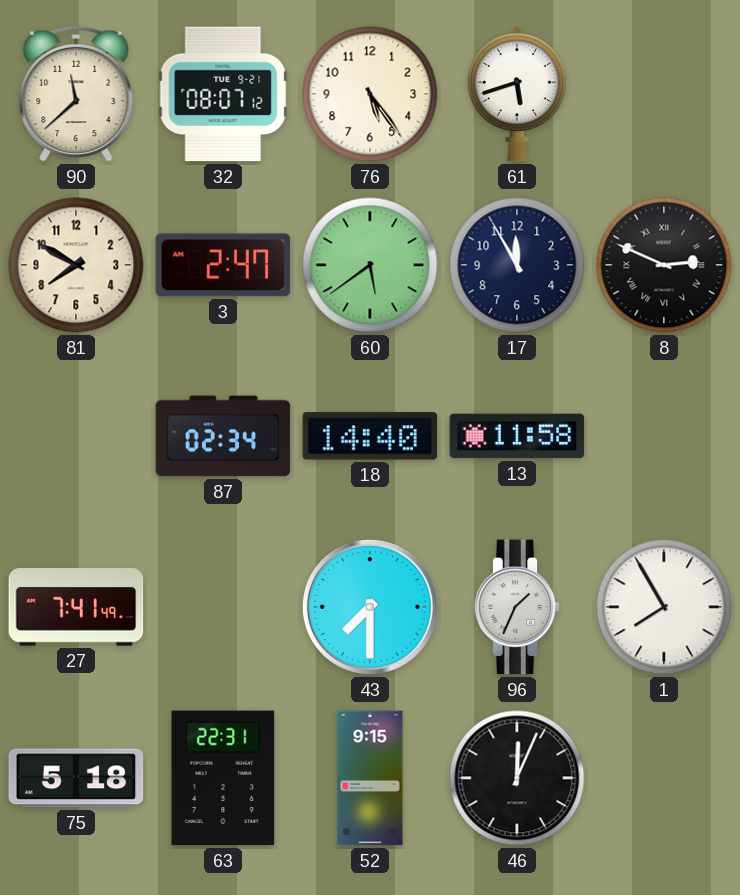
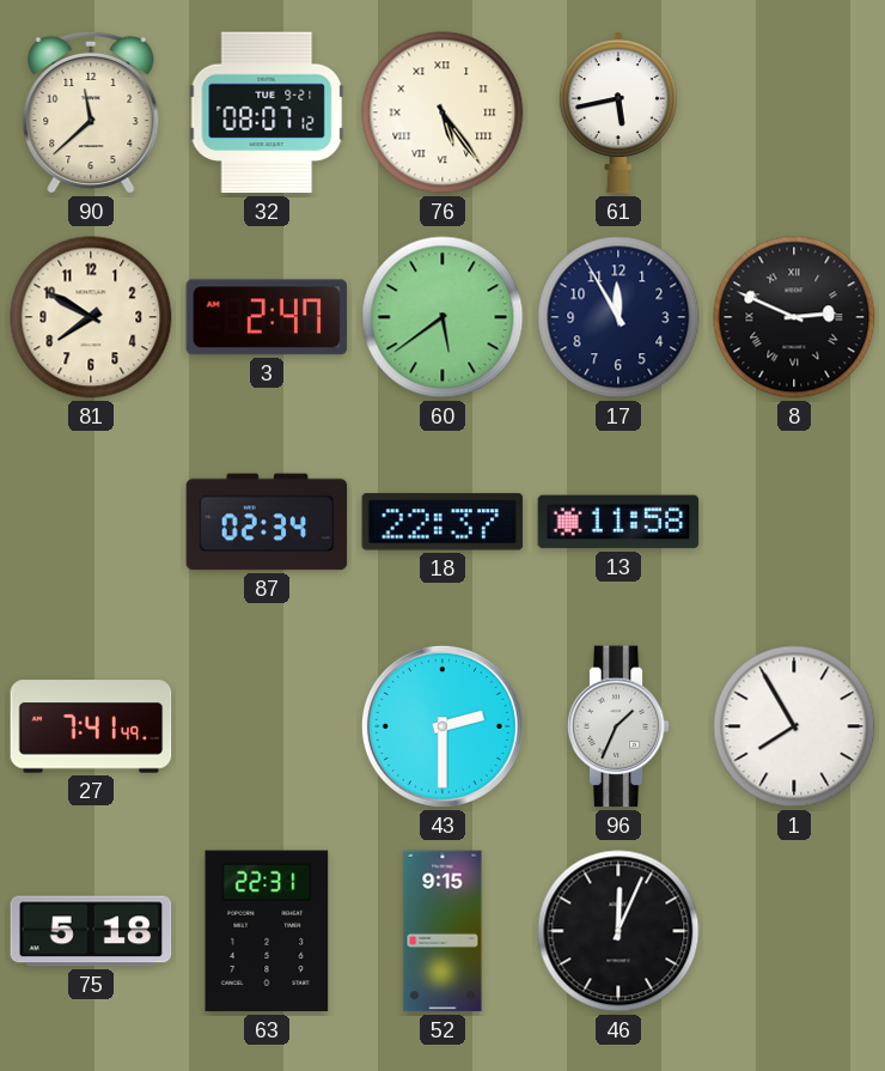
76 numerals: Arabic -> Roman (443, 112)
61: 5:42 -> 5:43 (618, 112)
18: 14:40 -> 22:37 (443, 522)
43: 7:30 -> 2:30 (443, 726)
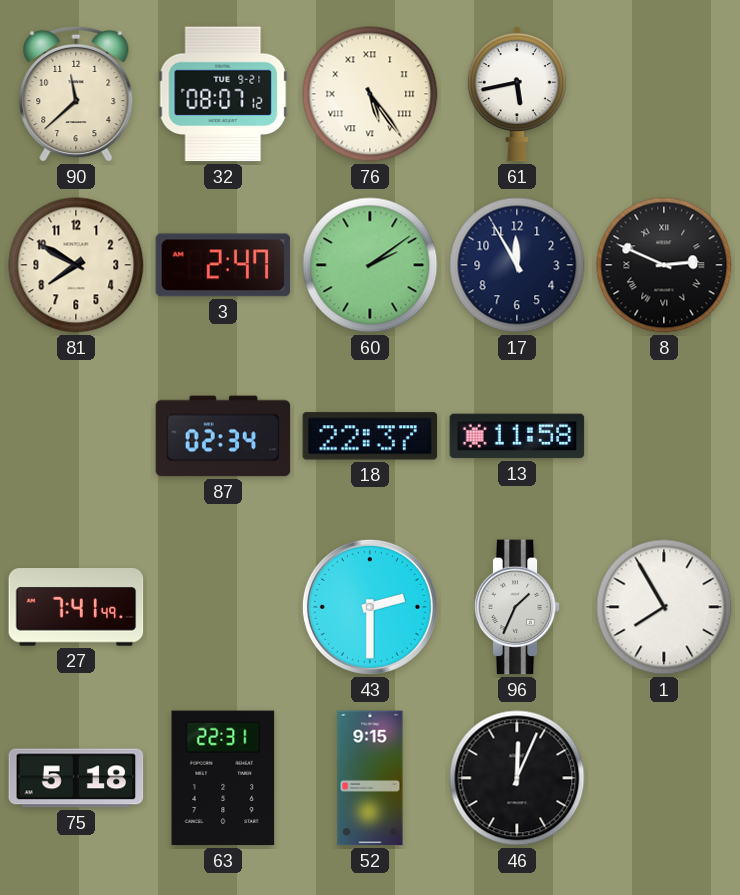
60: 5:39 -> 2:09 (370, 265)
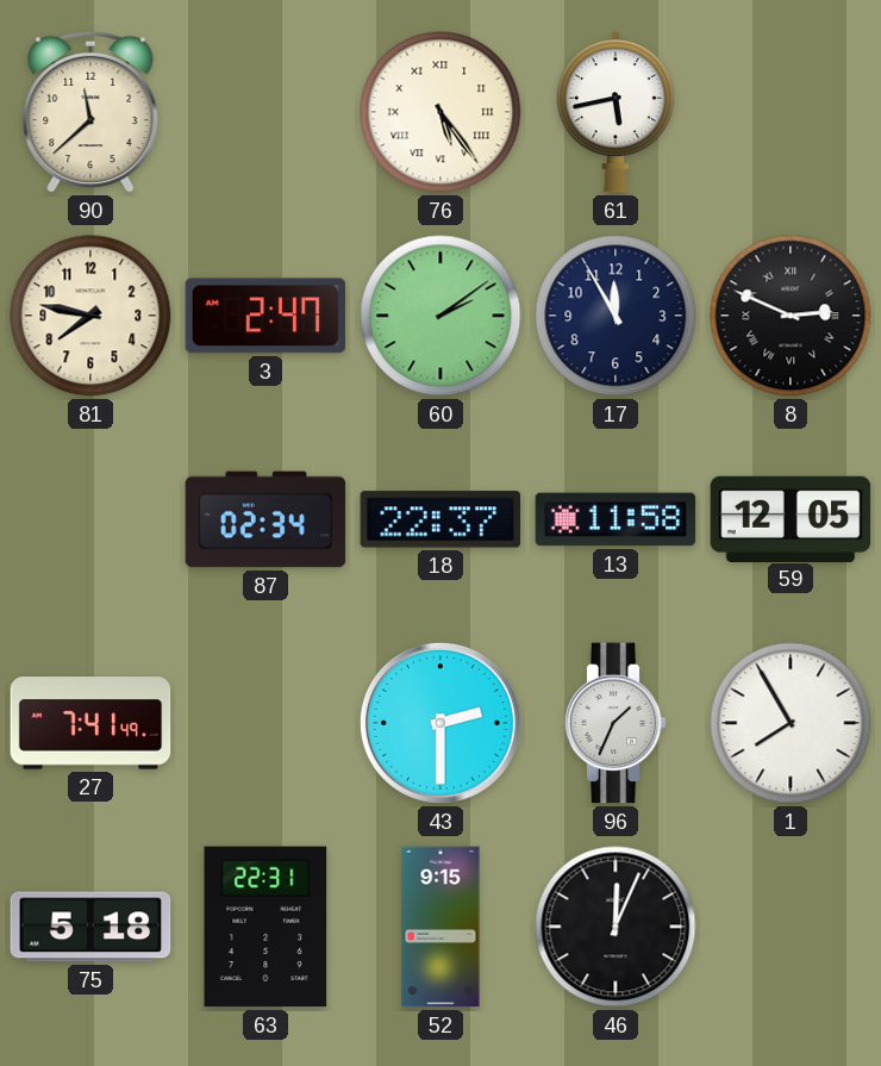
32: 08:07 -> none (223, 94)
81: 7:50 -> 7:47 (90, 316)
59: none -> 12:05 (791, 518)
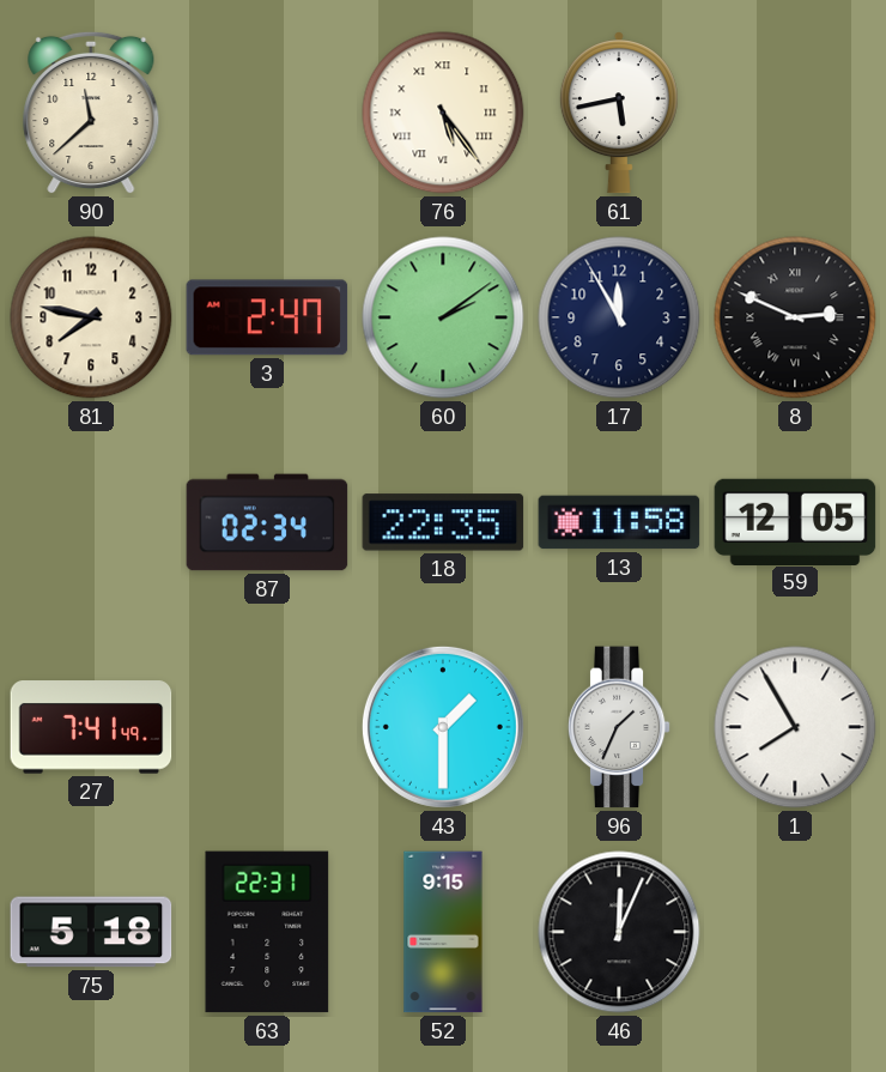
18: 22:37 -> 22:35 (443, 522)
43: 2:30 -> 1:30 (443, 727)
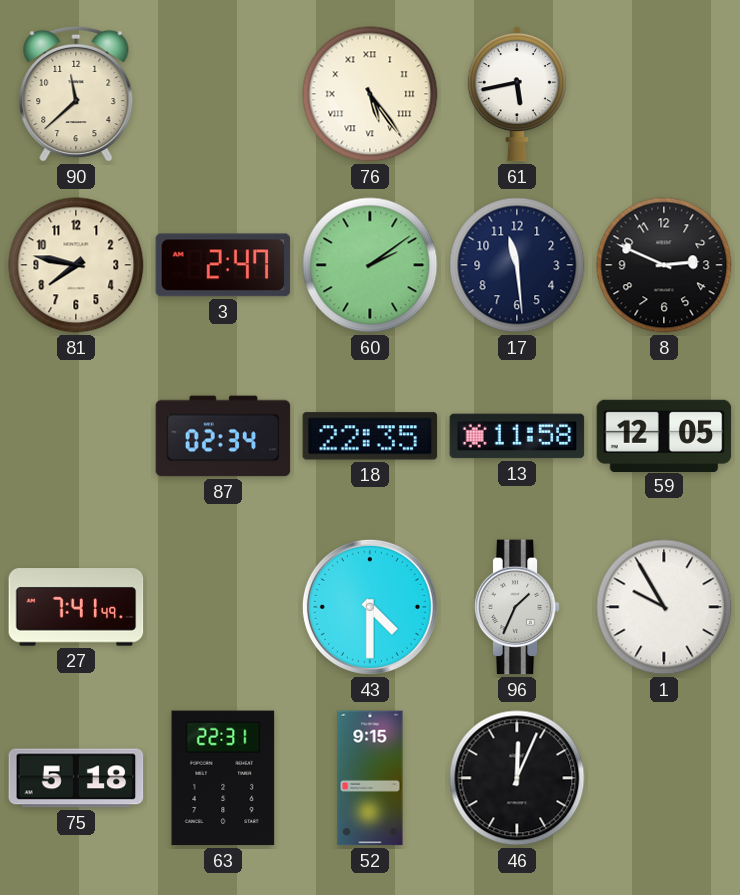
17: 11:55 -> 11:29 (517, 265)
8 numerals: Roman -> Arabic (664, 265)
43: 1:30 -> 4:30 (370, 607)
1: 7:55 -> 9:55 (664, 607)
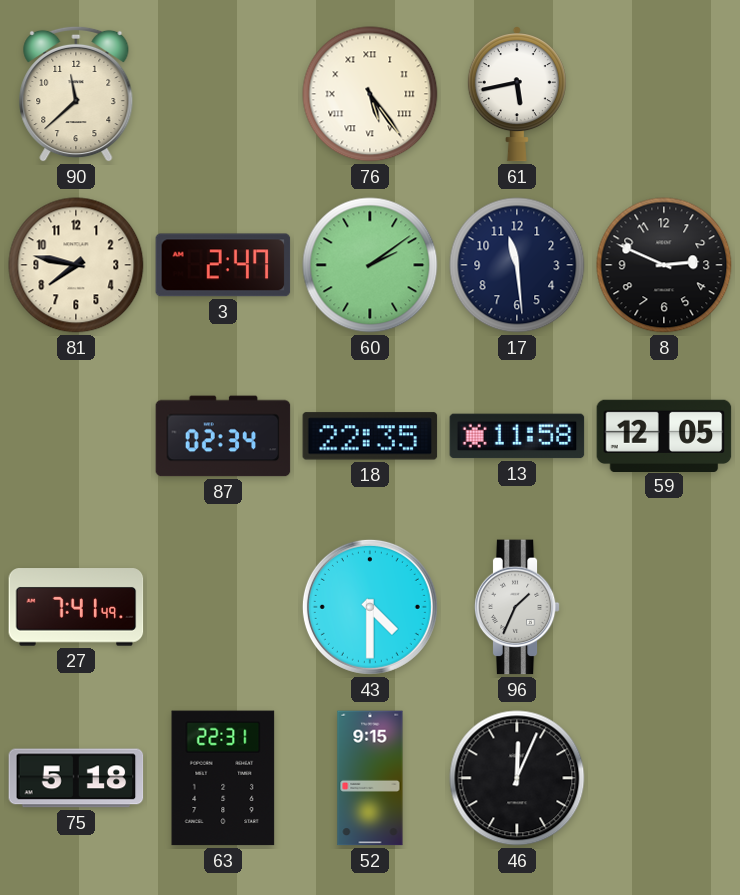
1: 9:55 -> none (664, 607)
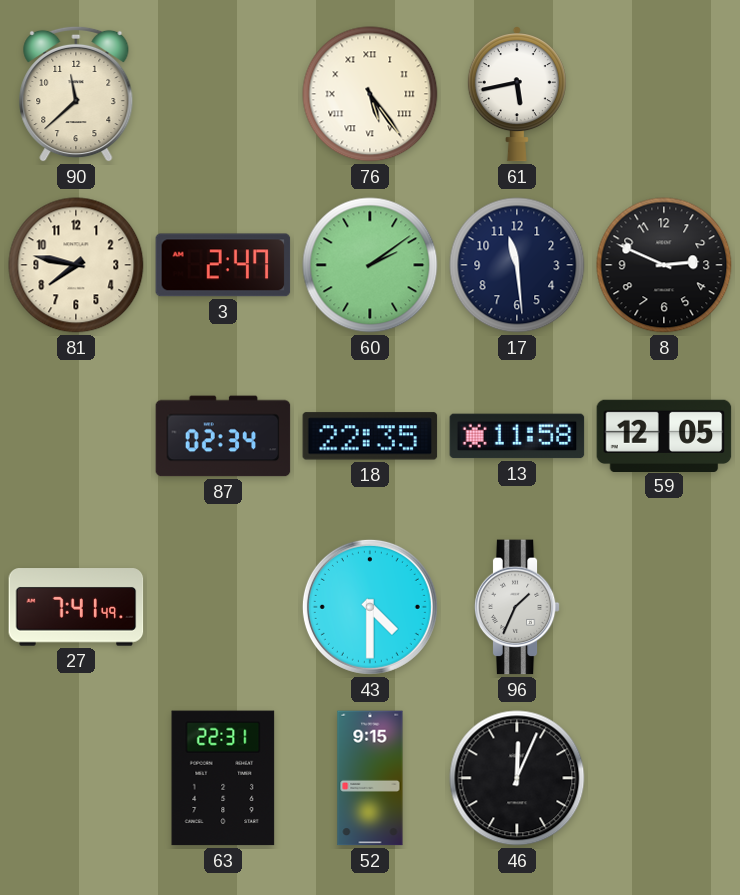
75: 5:18 -> none (76, 778)
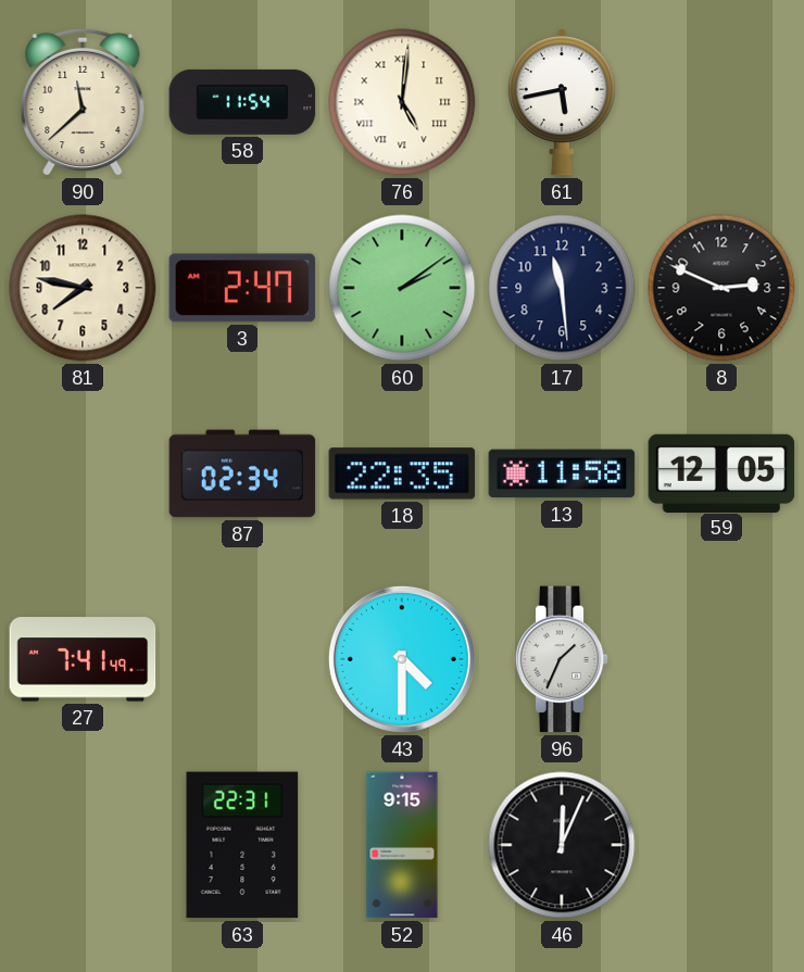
58: none -> 11:54 (242, 102)
76: 5:24 -> 5:01 (402, 102)
